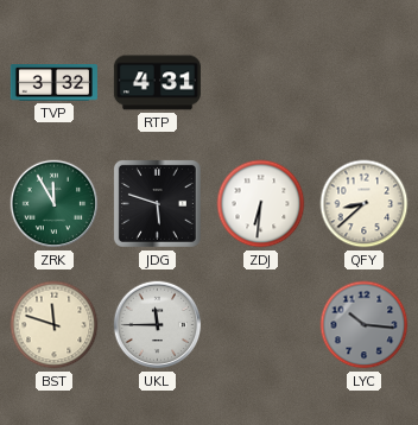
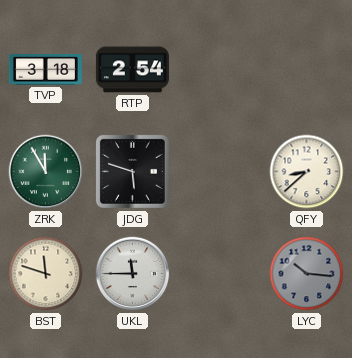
TVP: 3:32 -> 3:18 (45, 70)
RTP: 4:31 -> 2:54 (132, 70)
ZDJ: 6:31 -> none (261, 204)
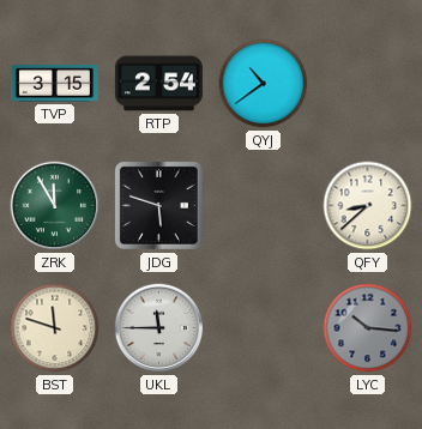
TVP: 3:18 -> 3:15 (54, 84)
QYJ: none -> 10:39 (264, 84)
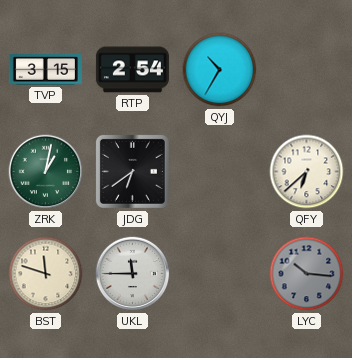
QYJ: 10:39 -> 10:35 (220, 70)
ZRK: 11:55 -> 1:02 (46, 172)
JDG: 5:48 -> 6:39 (132, 171)
QFY: 8:38 -> 6:38 (307, 172)
